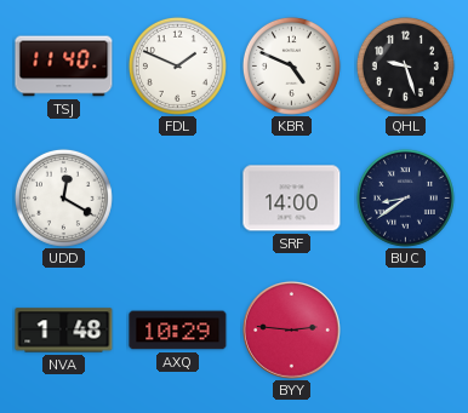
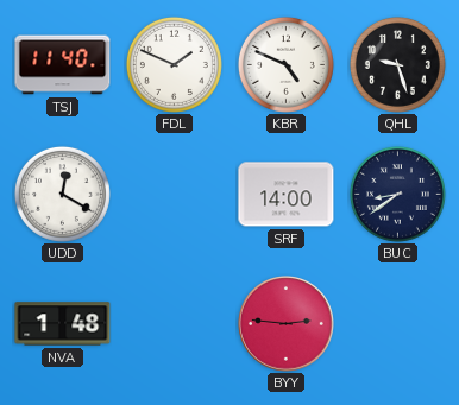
AXQ: 10:29 -> none (178, 331)
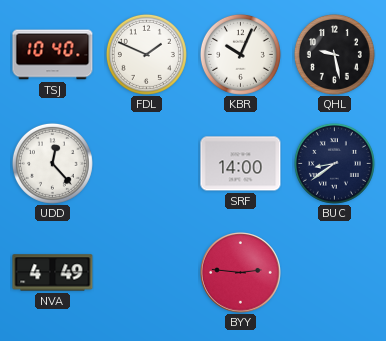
TSJ: 11:40 -> 10:40 (53, 55)
KBR: 4:49 -> 10:04 (240, 54)
QHL: 9:27 -> 9:28 (334, 54)
UDD: 12:20 -> 12:23 (52, 163)
NVA: 1:48 -> 4:49 (53, 273)
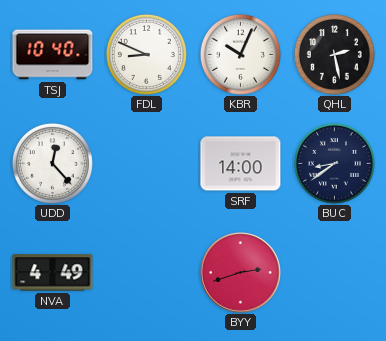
FDL: 1:49 -> 8:49 (146, 54)
QHL: 9:28 -> 2:28 (334, 54)
BYY: 2:46 -> 2:42 (241, 273)
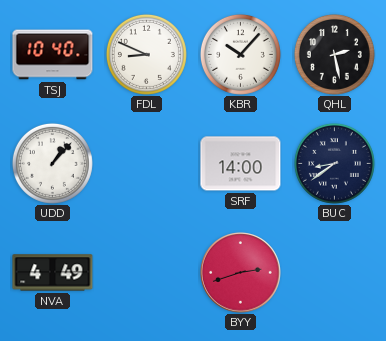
KBR: 10:04 -> 10:07 (240, 54)
UDD: 12:23 -> 1:07 (52, 163)
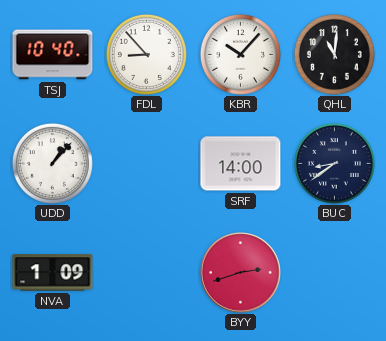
FDL: 8:49 -> 8:53 (146, 54)
QHL: 2:28 -> 11:01 (334, 54)
NVA: 4:49 -> 1:09 (53, 273)
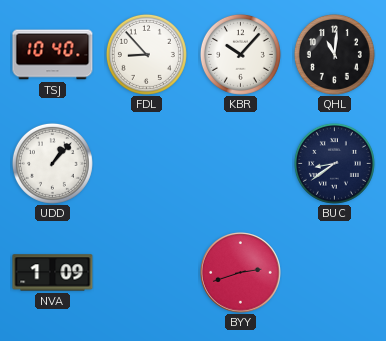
SRF: 14:00 -> none (241, 164)
